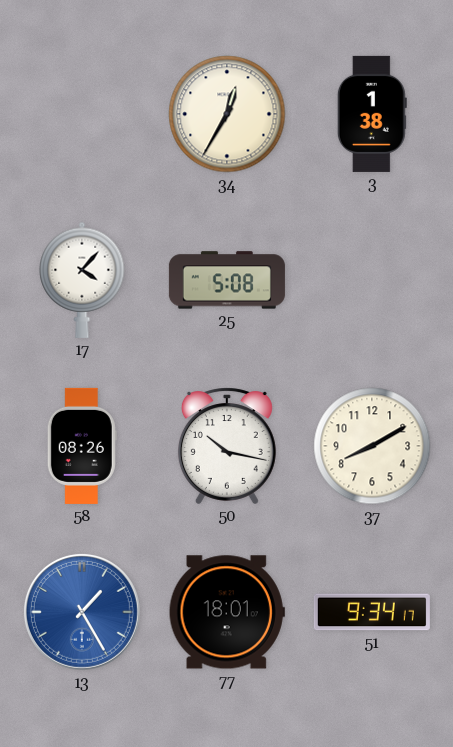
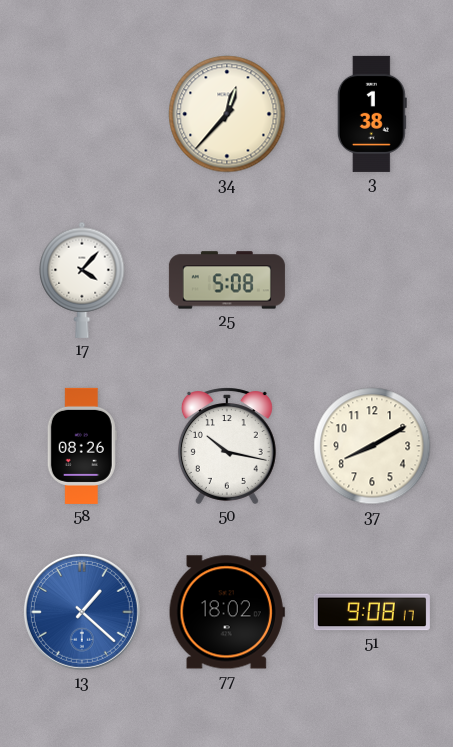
34: 12:35 -> 12:37 (227, 114)
13: 1:25 -> 1:22 (82, 612)
77: 18:01 -> 18:02 (227, 612)
51: 9:34 -> 9:08 (372, 612)
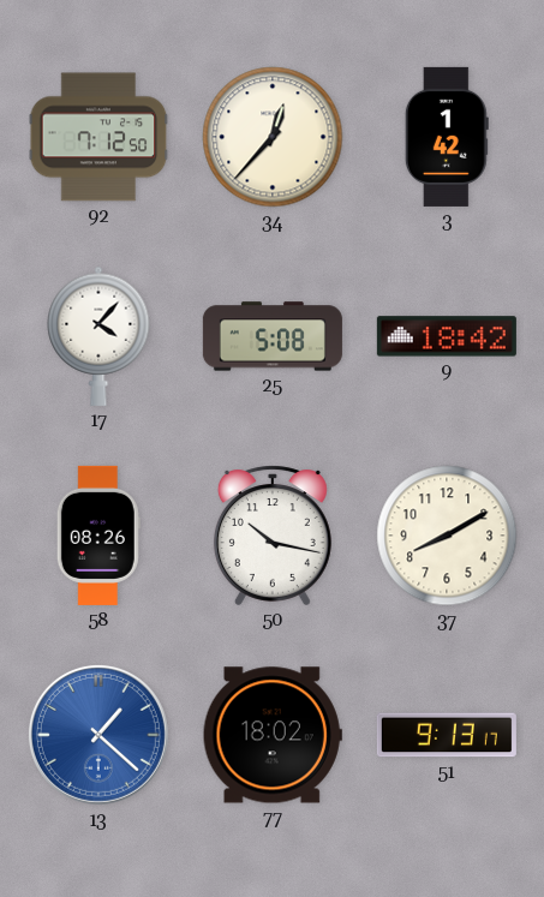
92: none -> 7:12 (98, 137)
3: 1:38 -> 1:42 (447, 137)
9: none -> 18:42 (447, 336)
51: 9:08 -> 9:13 (447, 735)
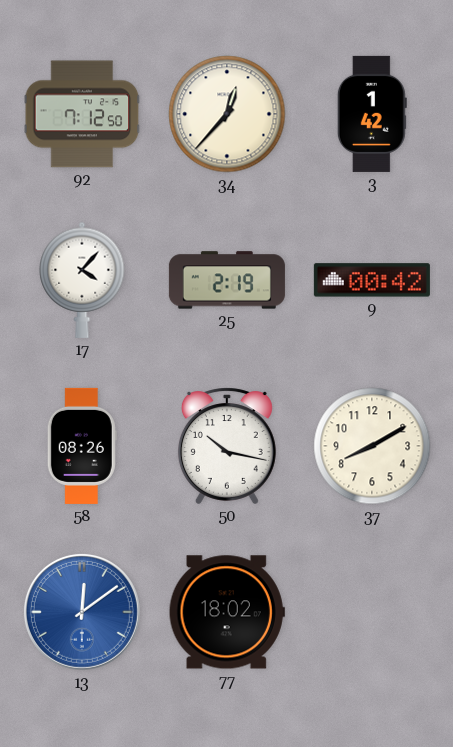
25: 5:08 -> 2:19 (227, 280)
9: 18:42 -> 00:42 (372, 280)
13: 1:22 -> 12:09 (82, 612)
51: 9:13 -> none (447, 735)
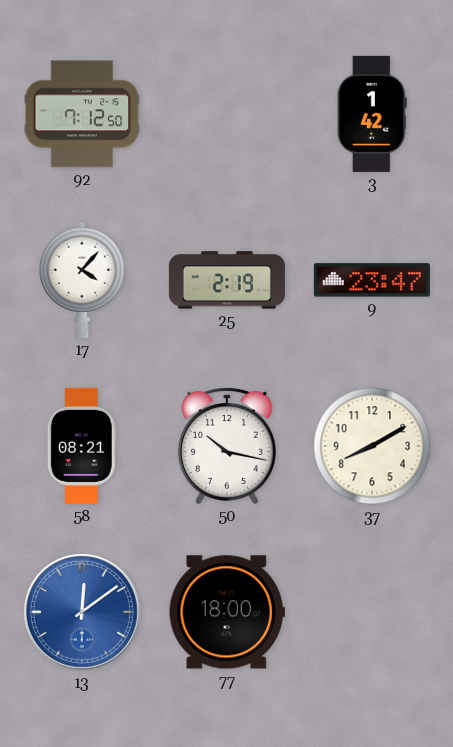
34: 12:37 -> none (227, 114)
9: 00:42 -> 23:47 (372, 280)
58: 08:26 -> 08:21 (82, 446)
77: 18:02 -> 18:00 (227, 612)
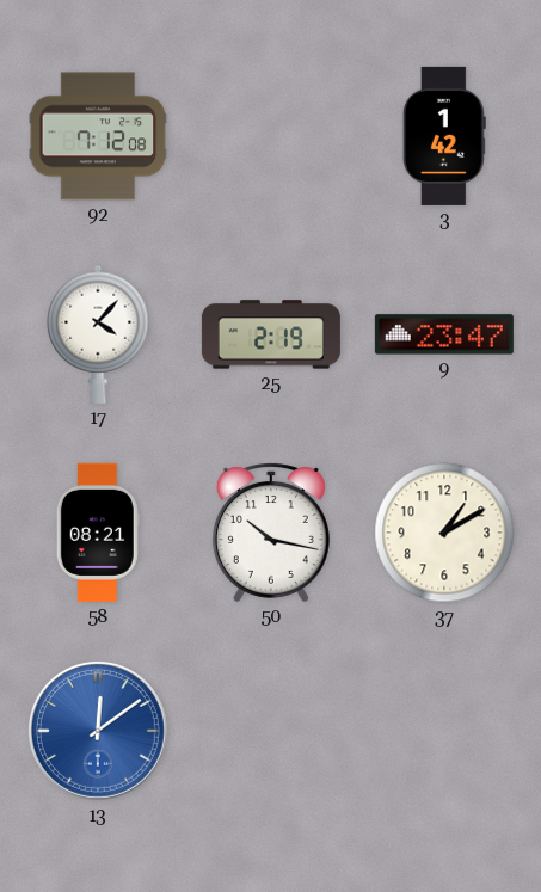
92: 7:12:50 -> 7:12:08 (98, 136)
37: 8:10 -> 1:10 (444, 533)
77: 18:00 -> none (227, 612)
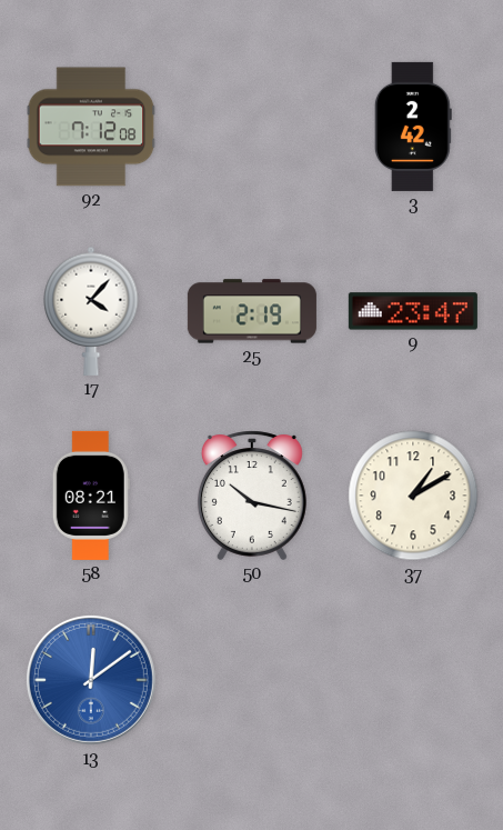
3: 1:42 -> 2:42 (413, 127)
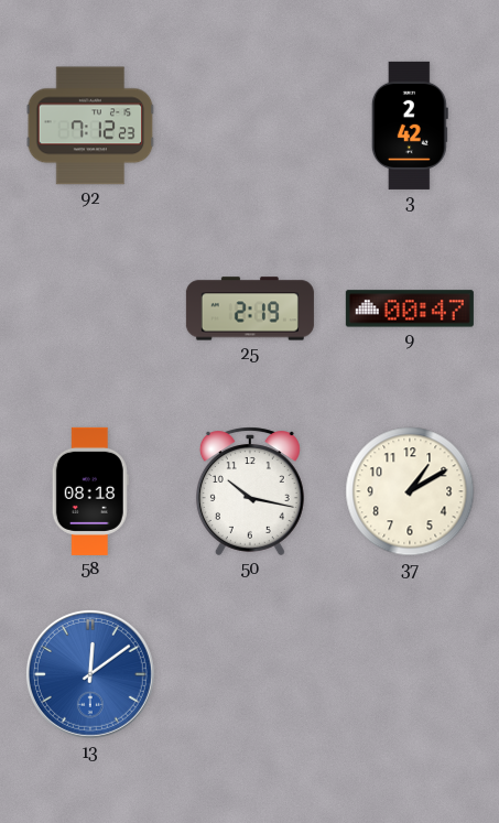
92: 7:12:08 -> 7:12:23 (90, 126)
17: 4:07 -> none (91, 311)
9: 23:47 -> 00:47 (410, 308)
58: 08:21 -> 08:18 (90, 491)
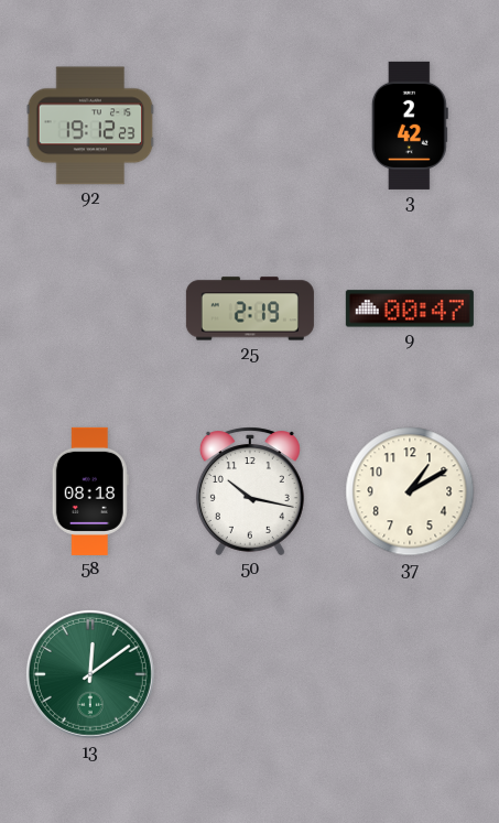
92: 7:12 -> 19:12 (90, 126)
13 dial: blue -> green (90, 674)
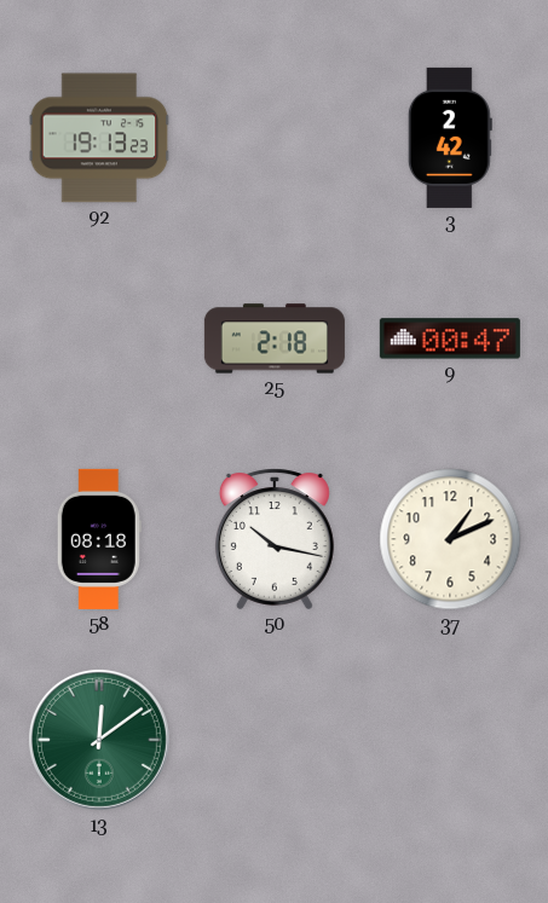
92: 19:12 -> 19:13 (99, 138)
25: 2:19 -> 2:18 (275, 338)
37: 1:10 -> 1:11 (450, 539)
